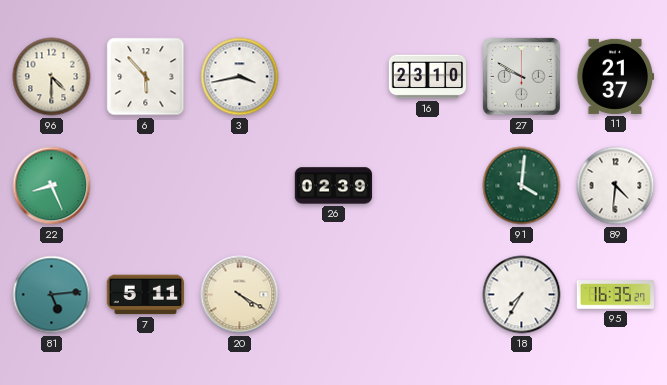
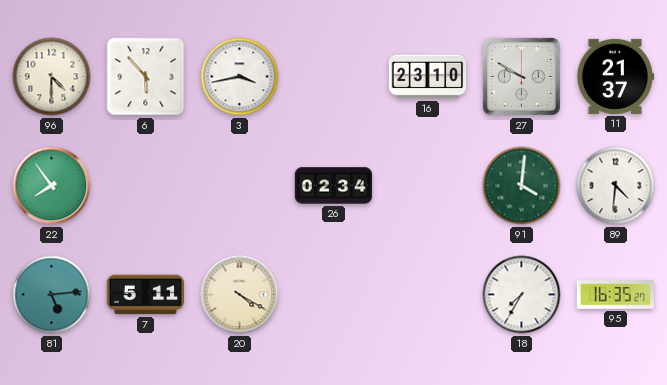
22: 8:26 -> 7:54 (52, 186)
26: 02:39 -> 02:34 (334, 186)
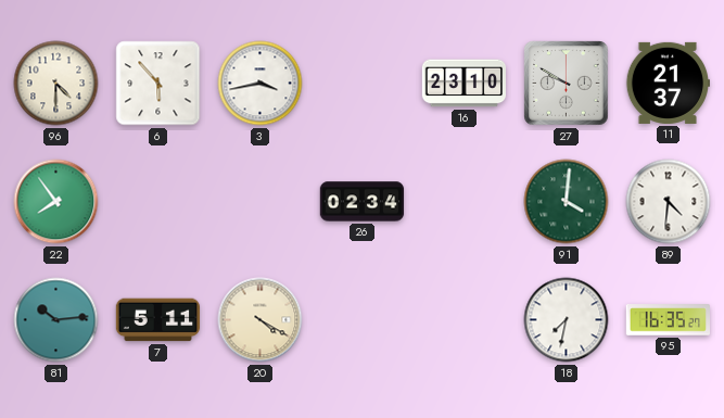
81: 5:14 -> 10:14 (56, 320)
18: 7:35 -> 7:32 (567, 320)
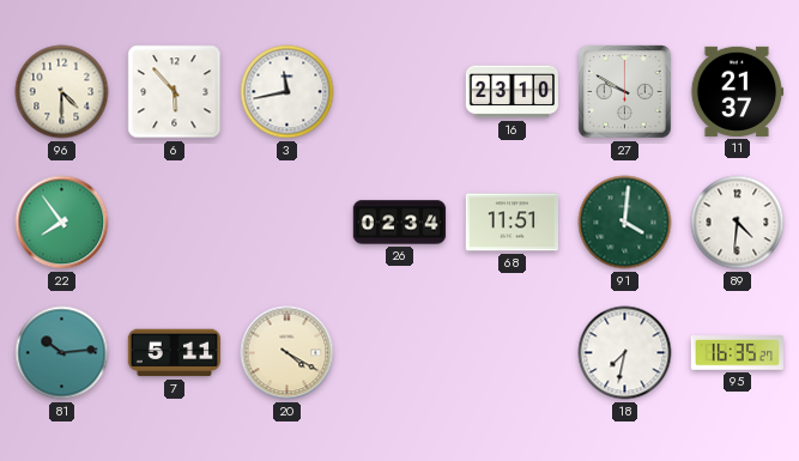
3: 3:43 -> 11:43 (287, 92)
68: none -> 11:51 (512, 223)
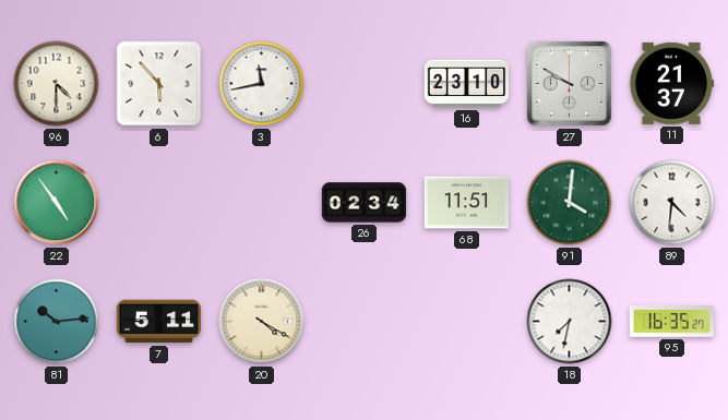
22: 7:54 -> 4:54 (57, 203)
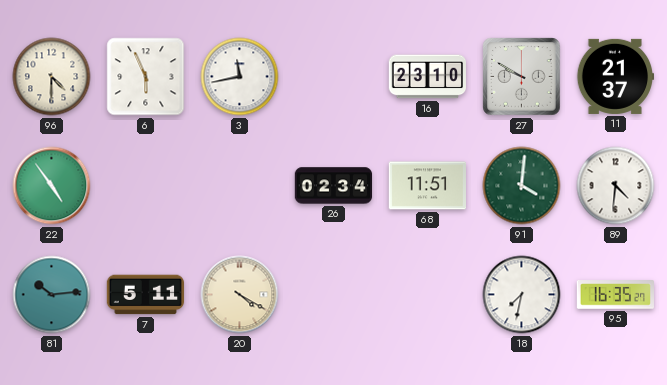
6: 5:53 -> 5:56 (146, 77)
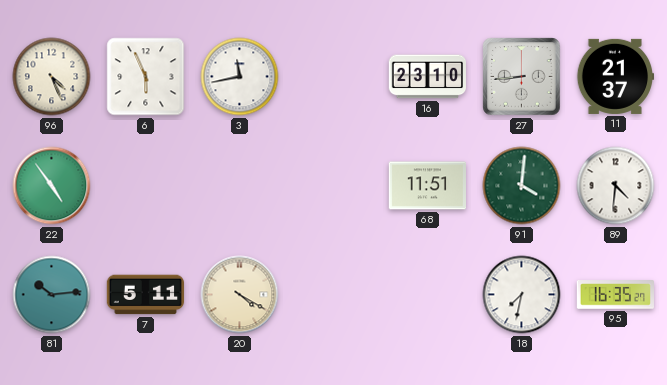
96: 4:30 -> 4:26 (52, 77)
27: 9:50 -> 8:44 (522, 77)
26: 02:34 -> none (334, 186)
